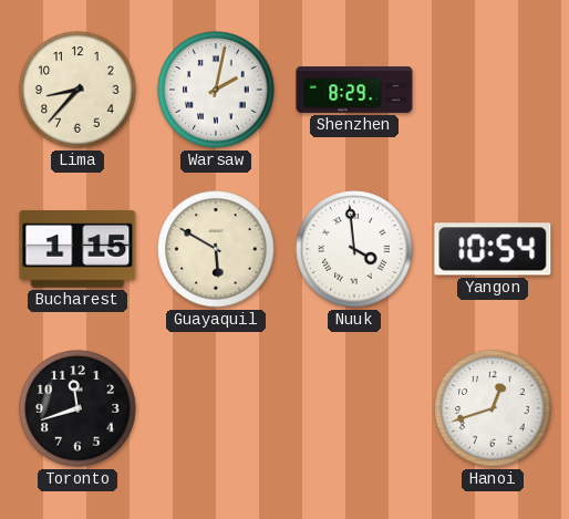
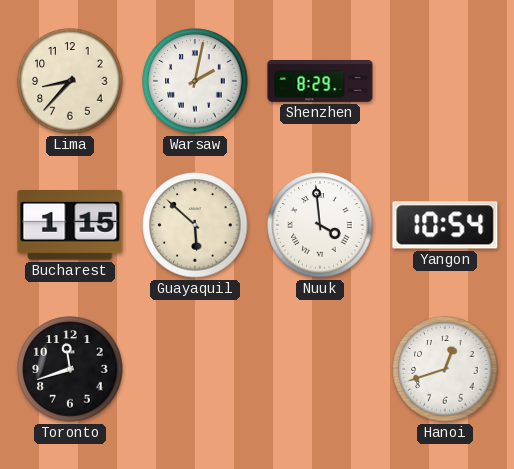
Guayaquil: 5:50 -> 5:52 (195, 225)
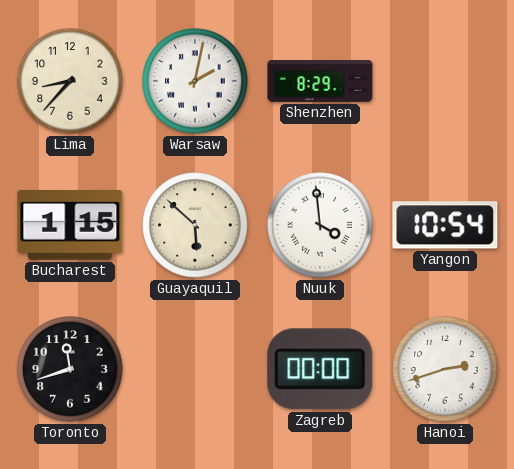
Zagreb: none -> 00:00 (320, 369)
Hanoi: 12:42 -> 2:42 (445, 369)
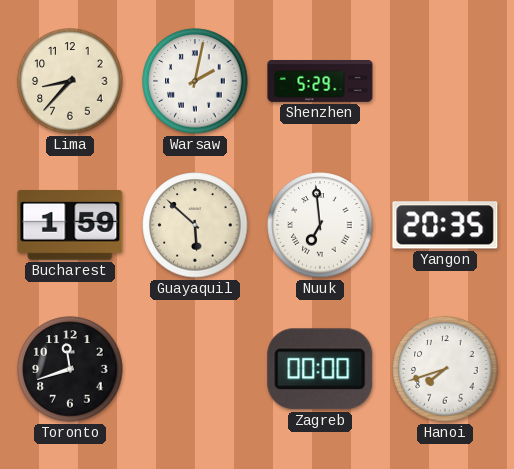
Shenzhen: 8:29 -> 5:29 (320, 82)
Bucharest: 1:15 -> 1:59 (70, 226)
Nuuk: 3:59 -> 6:59 (320, 225)
Yangon: 10:54 -> 20:35 (445, 225)
Hanoi: 2:42 -> 7:42 (445, 369)
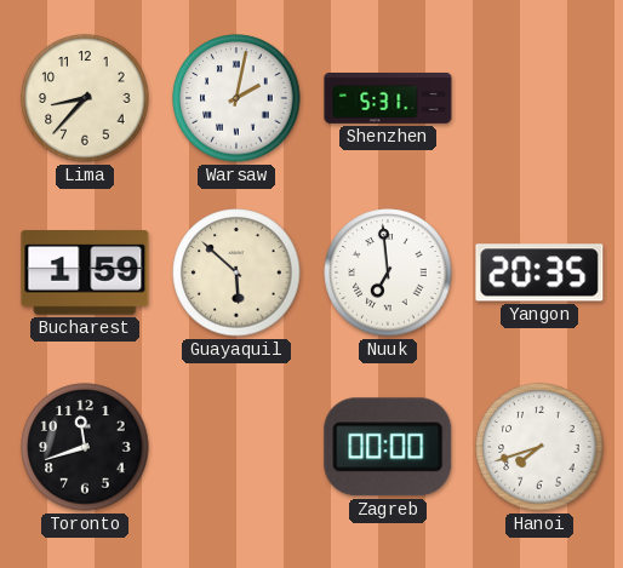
Shenzhen: 5:29 -> 5:31 (388, 99)
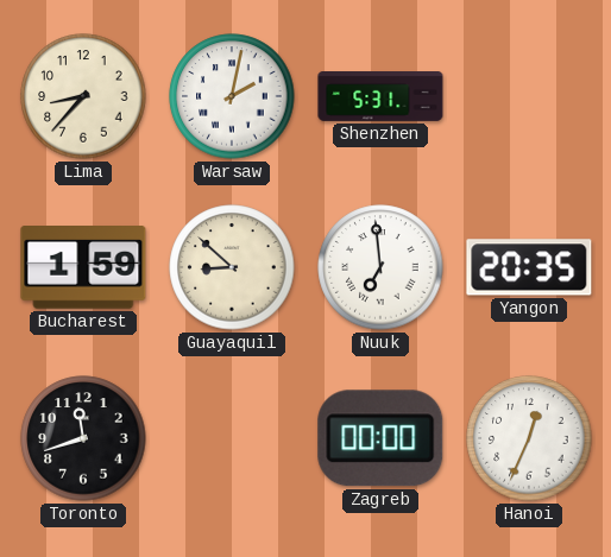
Guayaquil: 5:52 -> 8:52 (232, 267)
Hanoi: 7:42 -> 12:34 (529, 438)
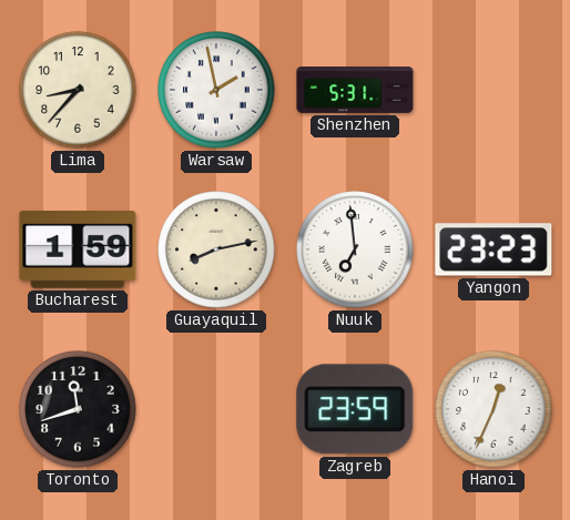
Warsaw: 2:02 -> 1:58 (216, 90)
Guayaquil: 8:52 -> 8:13 (216, 249)
Yangon: 20:35 -> 23:23 (493, 249)
Zagreb: 00:00 -> 23:59 (355, 409)
